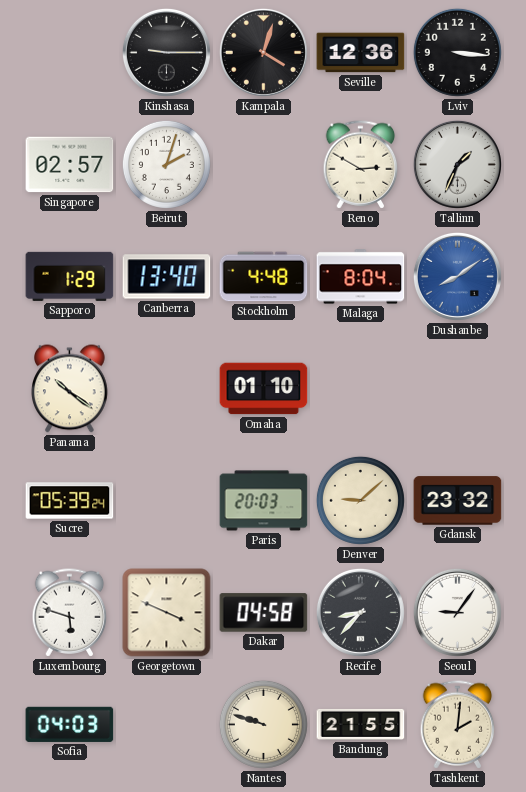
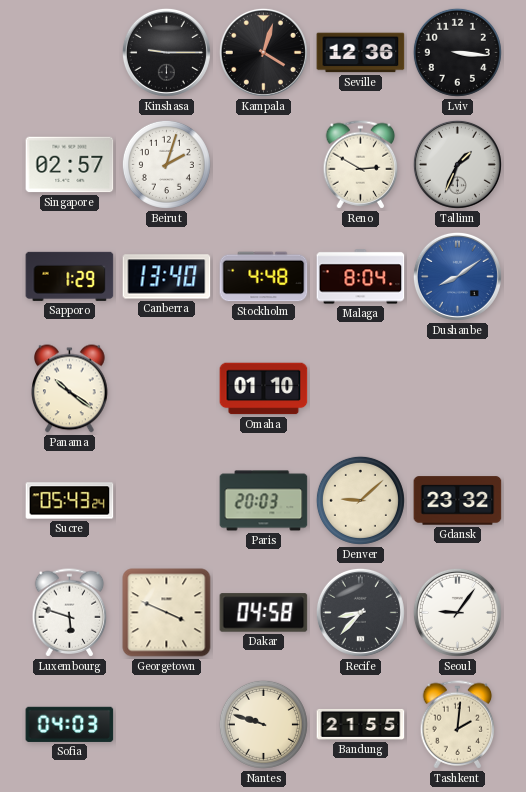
Sucre: 05:39 -> 05:43 (70, 501)
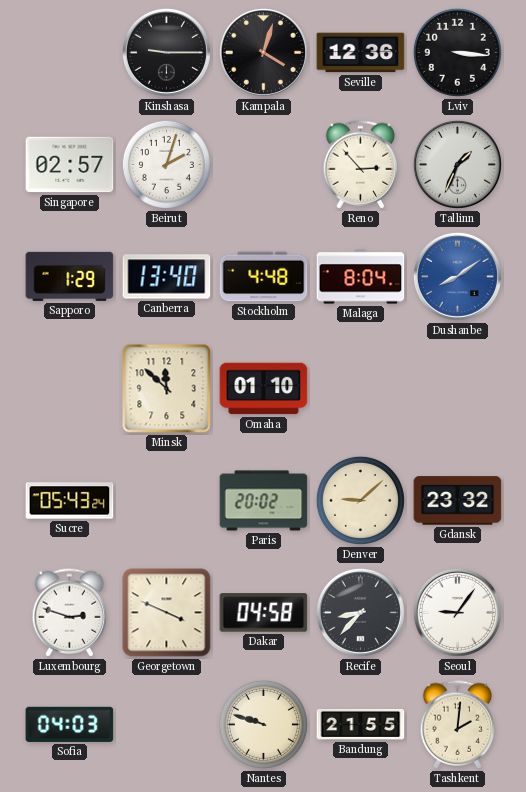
Reno: 2:50 -> 2:53 (361, 165)
Panama: 10:21 -> none (70, 389)
Minsk: none -> 11:52 (167, 389)
Paris: 20:03 -> 20:02 (264, 501)
Luxembourg: 5:48 -> 2:48 (70, 613)
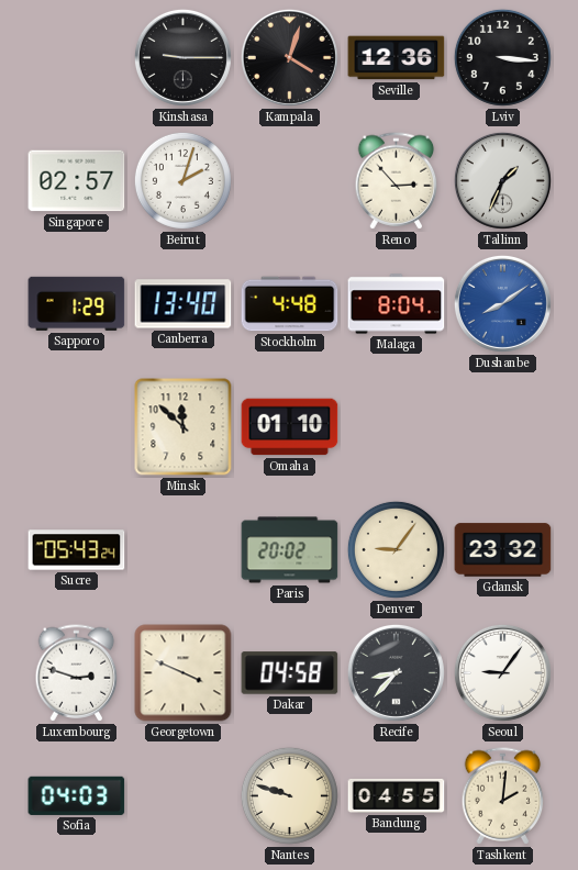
Denver: 9:08 -> 9:06 (396, 549)
Bandung: 21:55 -> 04:55 (397, 795)
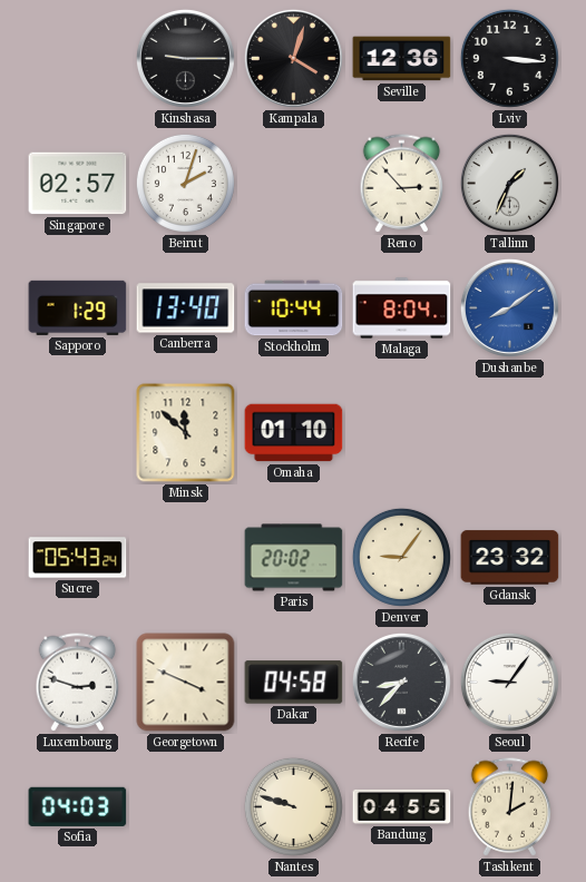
Stockholm: 4:48 -> 10:44 (294, 308)
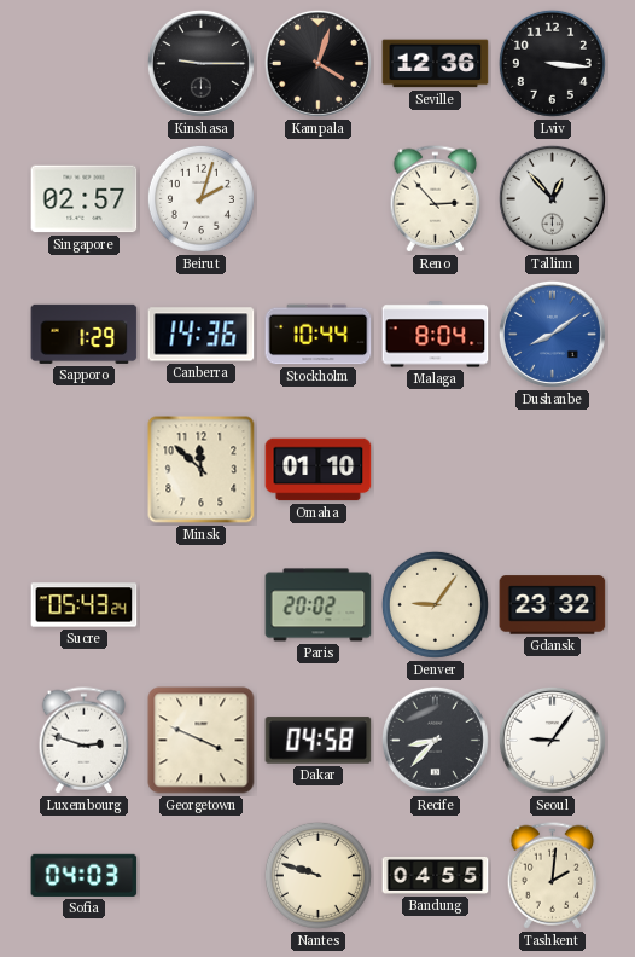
Tallinn: 1:34 -> 12:53 (552, 198)
Canberra: 13:40 -> 14:36 (202, 335)
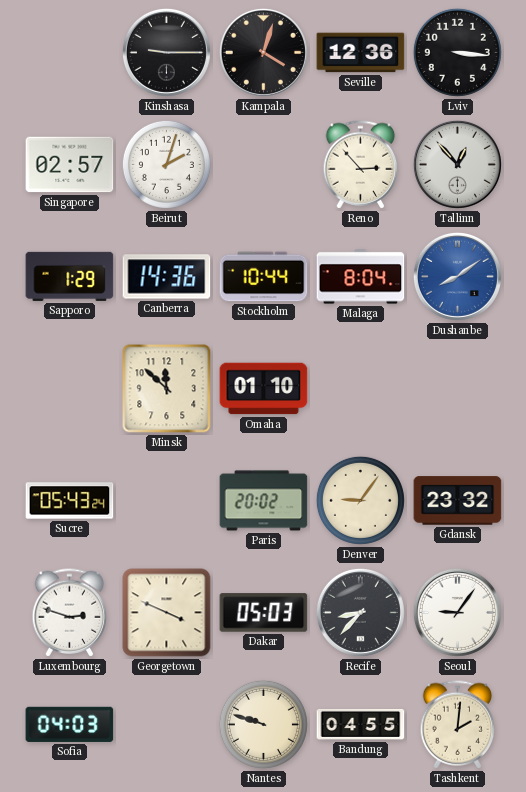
Dakar: 04:58 -> 05:03 (264, 613)
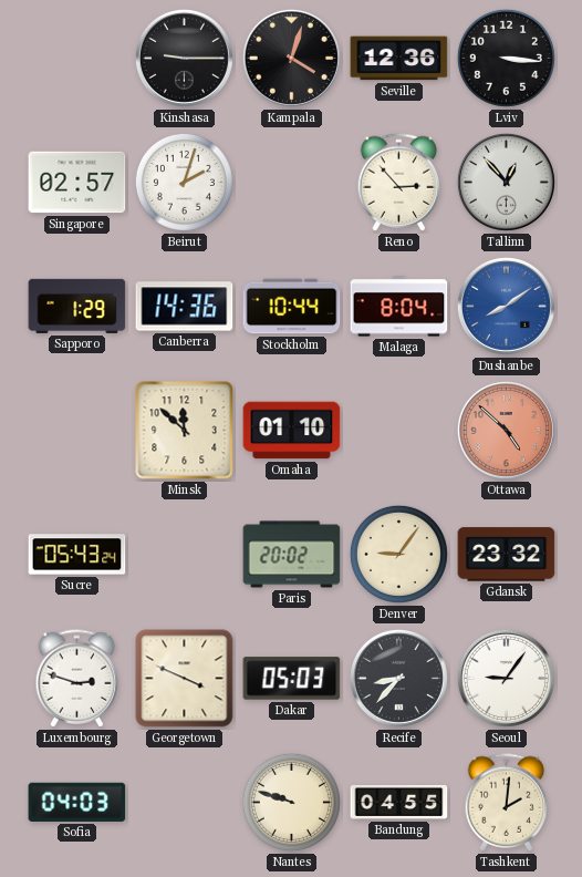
Ottawa: none -> 4:52 (506, 430)
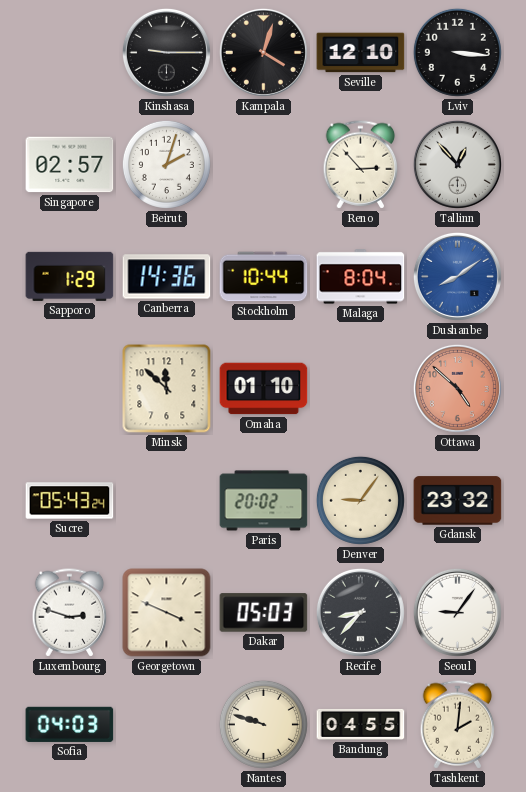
Seville: 12:36 -> 12:10 (361, 53)
